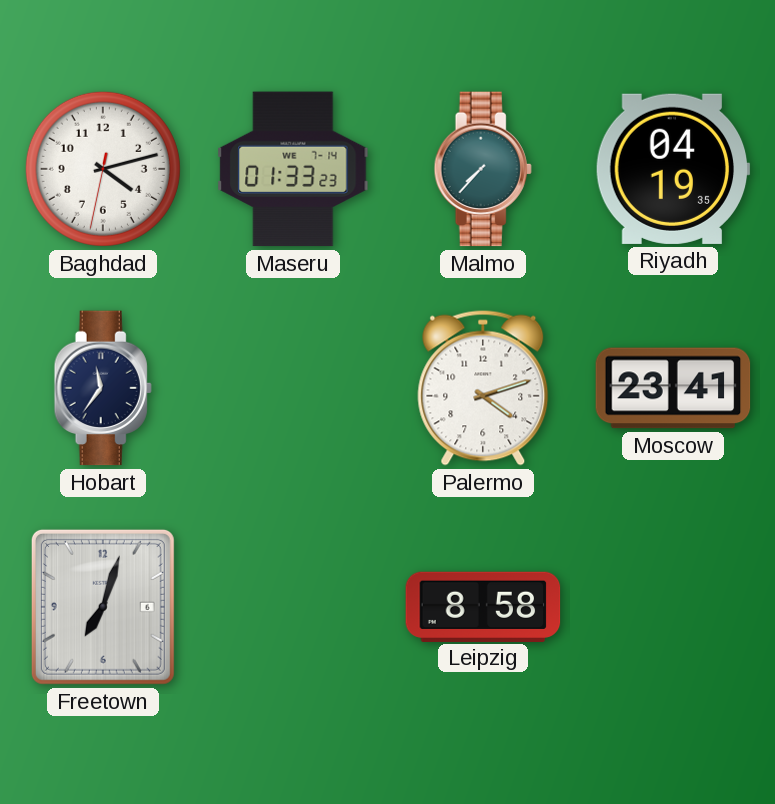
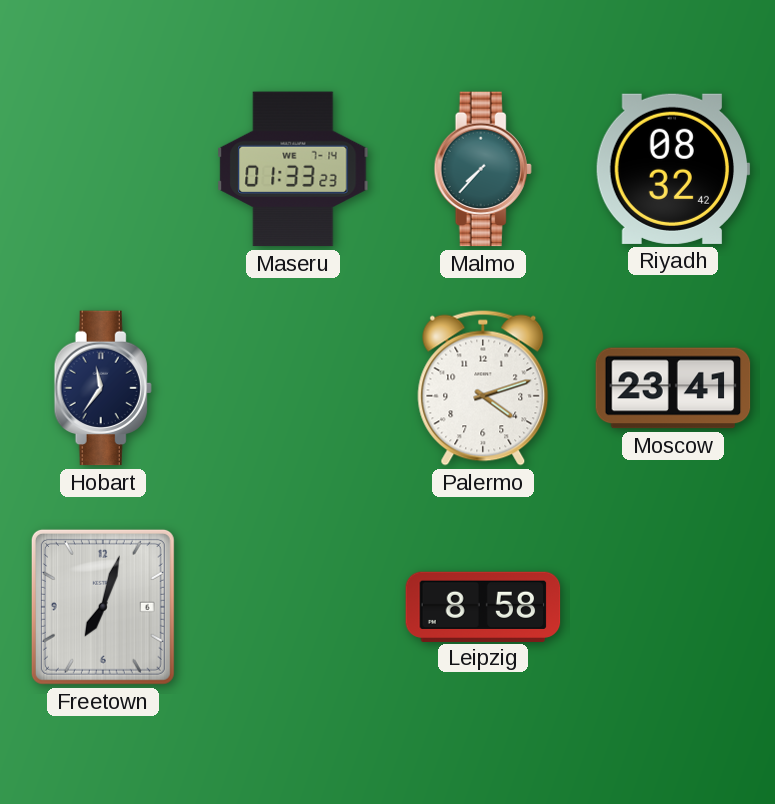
Baghdad: 4:12 -> none (103, 169)
Riyadh: 04:19 -> 08:32 (673, 169)
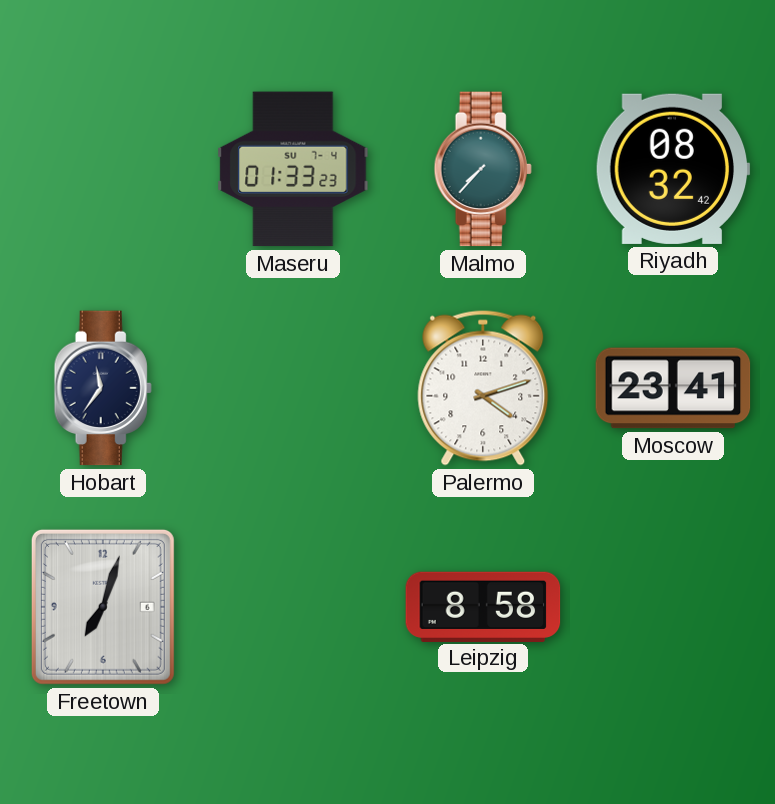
Maseru date: WE 7-14 -> SU 7-4 (293, 169)
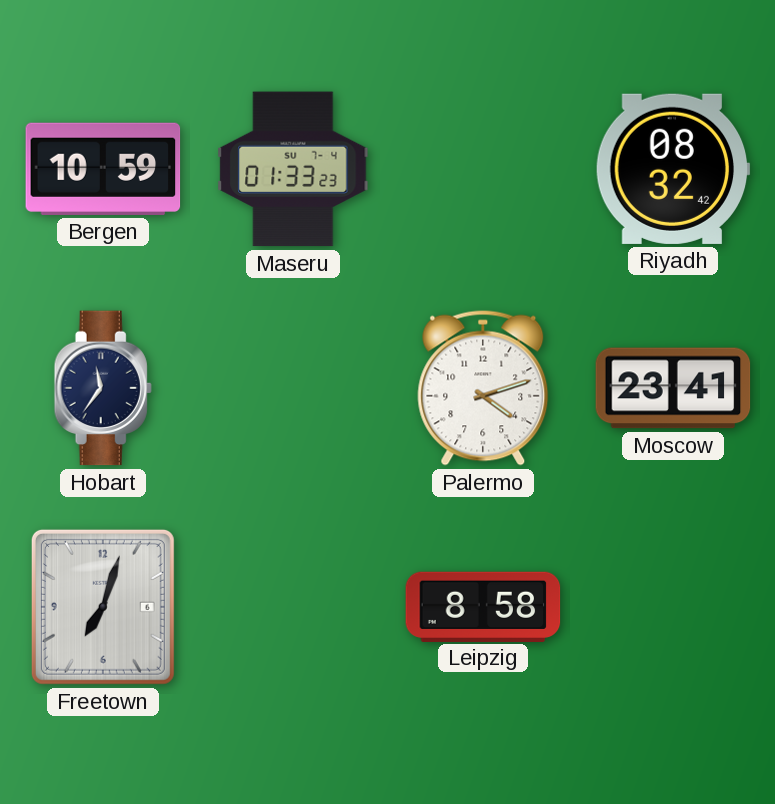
Bergen: none -> 10:59 (103, 169)
Malmo: 7:37 -> none (483, 169)
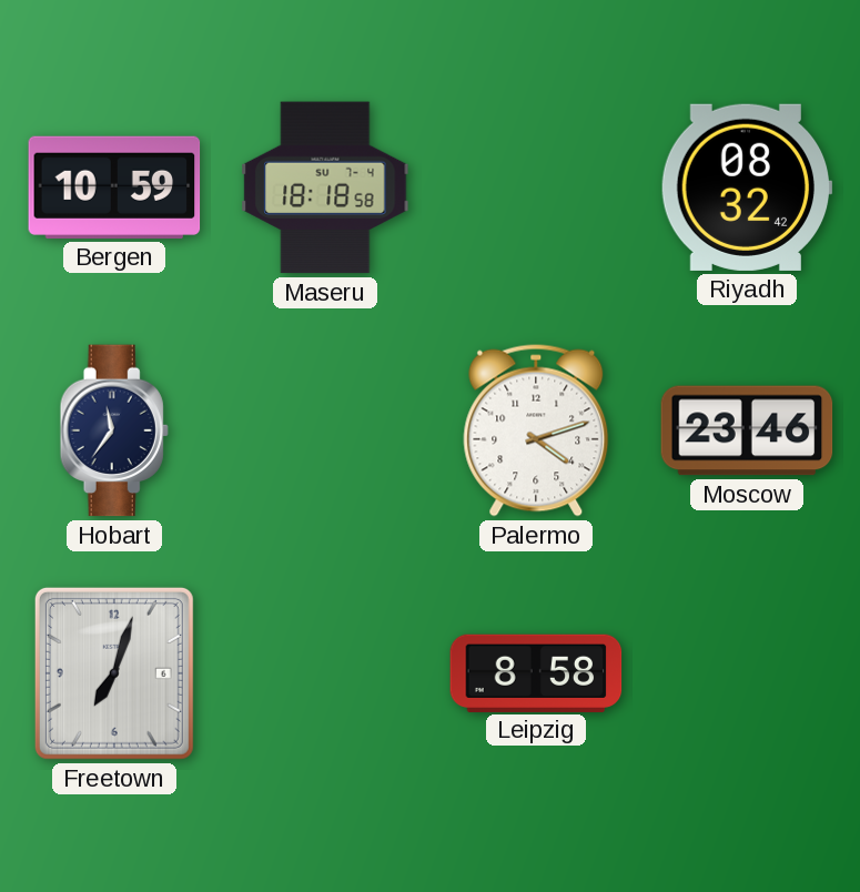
Maseru: 01:33 -> 18:18 (325, 187)
Moscow: 23:41 -> 23:46 (747, 430)
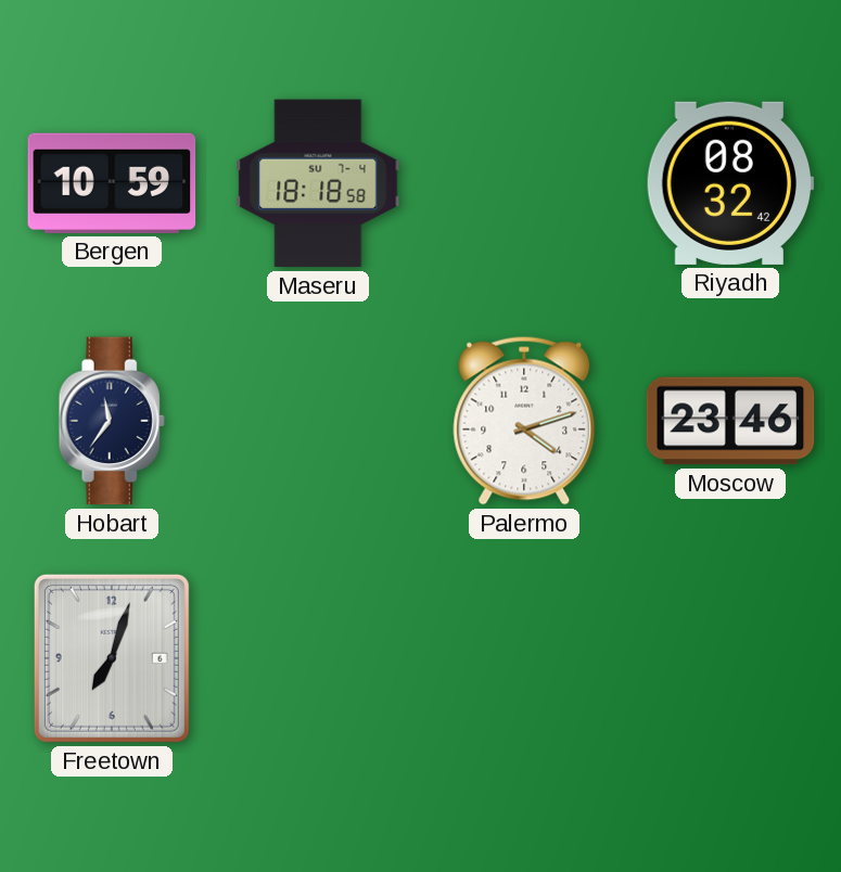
Leipzig: 8:58 -> none (536, 672)
